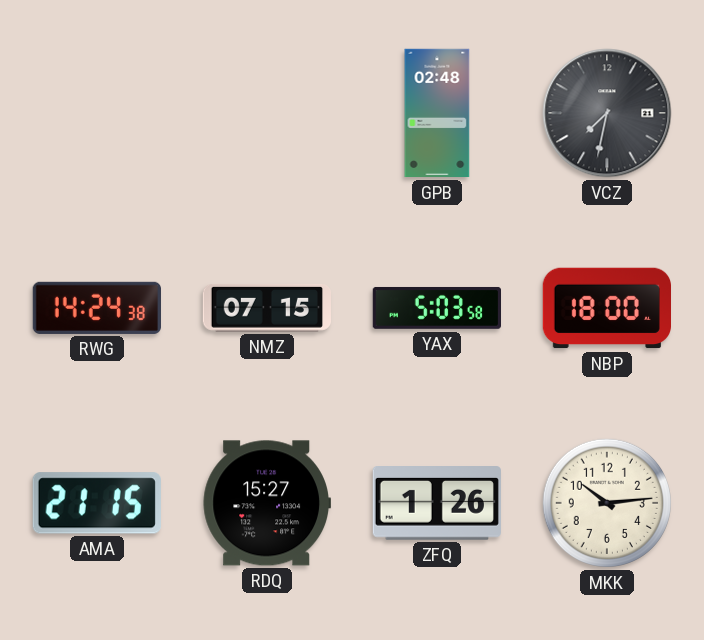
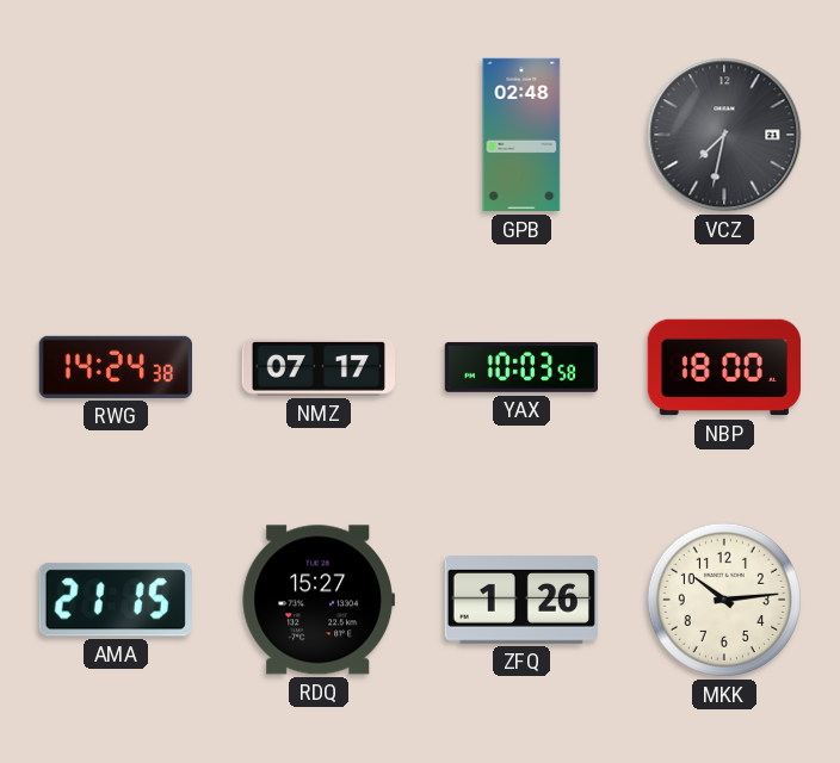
NMZ: 07:15 -> 07:17 (317, 367)
YAX: 5:03 -> 10:03 (520, 367)
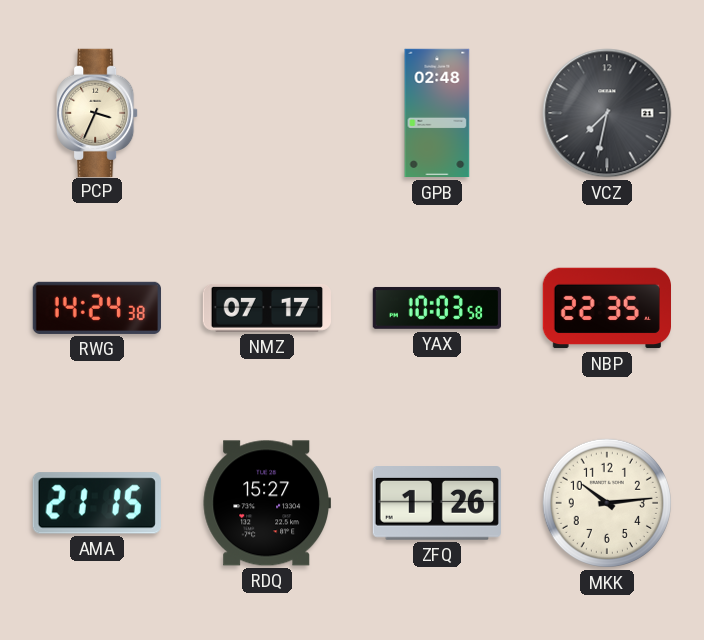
PCP: none -> 3:34 (97, 112)
NBP: 18:00 -> 22:35 (606, 308)
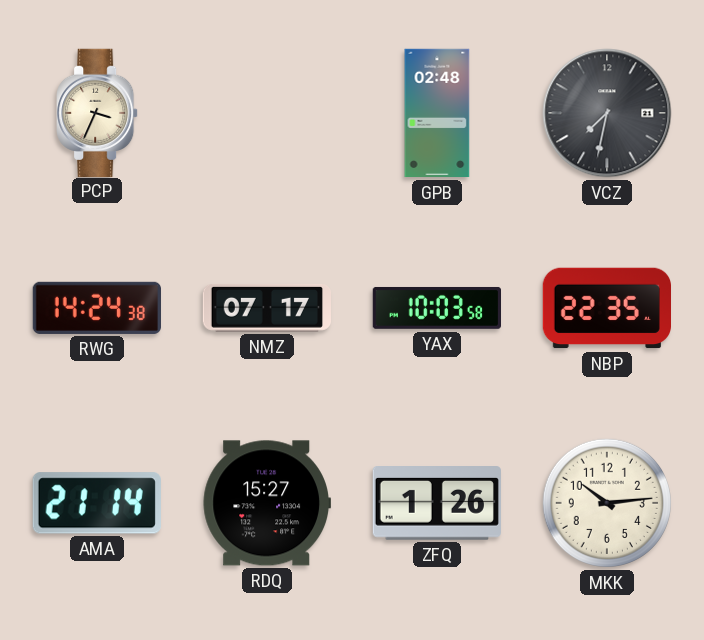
AMA: 21:15 -> 21:14 (97, 503)
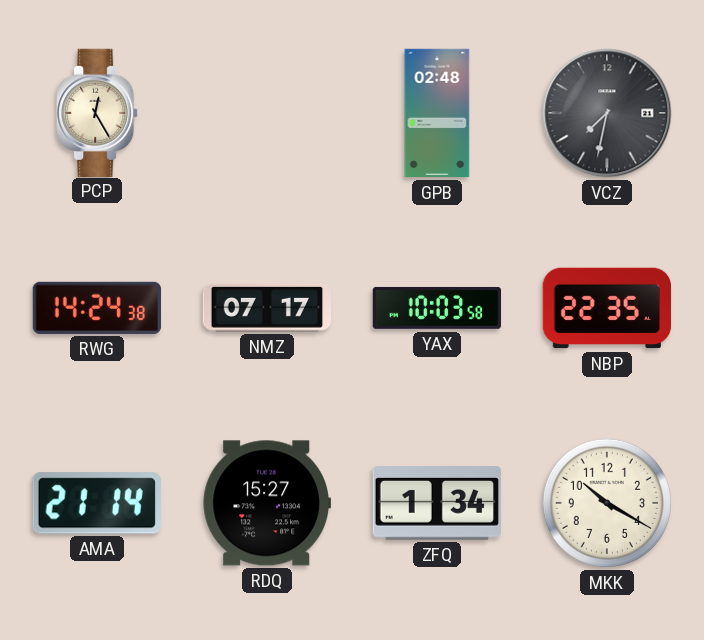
PCP: 3:34 -> 12:25 (97, 112)
ZFQ: 1:26 -> 1:34 (436, 504)
MKK: 10:14 -> 10:20 (607, 503)
